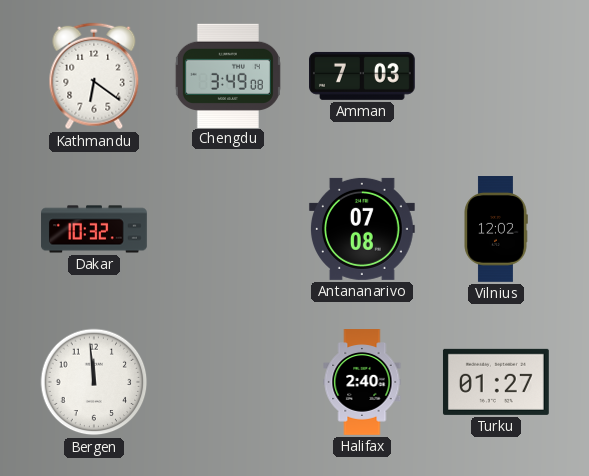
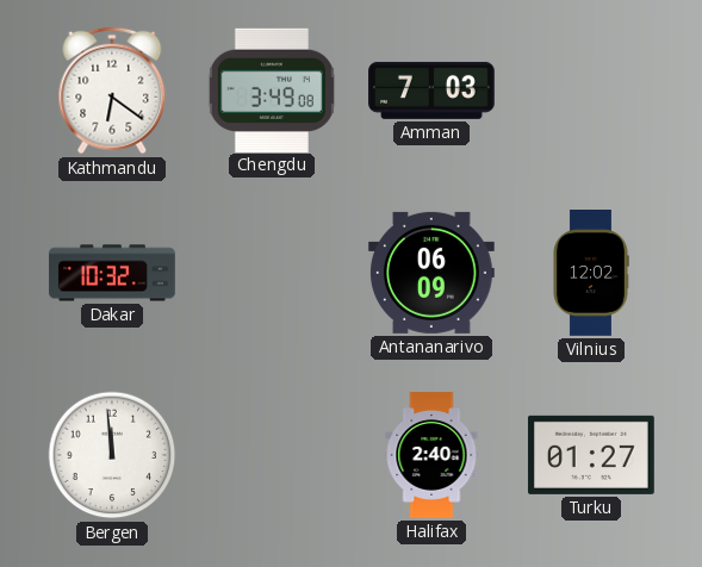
Antananarivo: 07:08 -> 06:09 (431, 273)
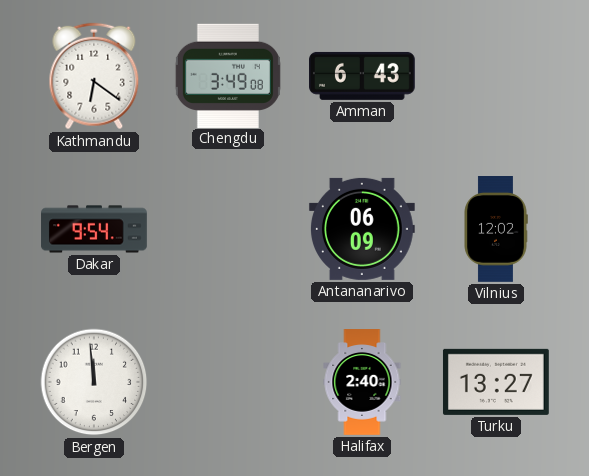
Amman: 7:03 -> 6:43 (363, 76)
Dakar: 10:32 -> 9:54 (94, 229)
Turku: 01:27 -> 13:27 (496, 382)
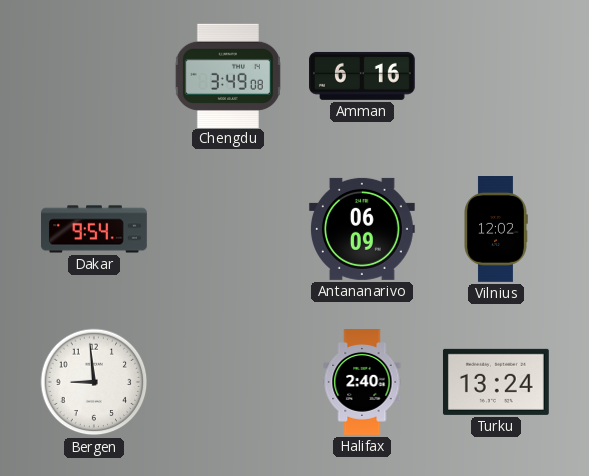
Kathmandu: 6:21 -> none (94, 76)
Amman: 6:43 -> 6:16 (363, 76)
Bergen: 11:59 -> 8:59 (94, 382)
Turku: 13:27 -> 13:24 (496, 382)
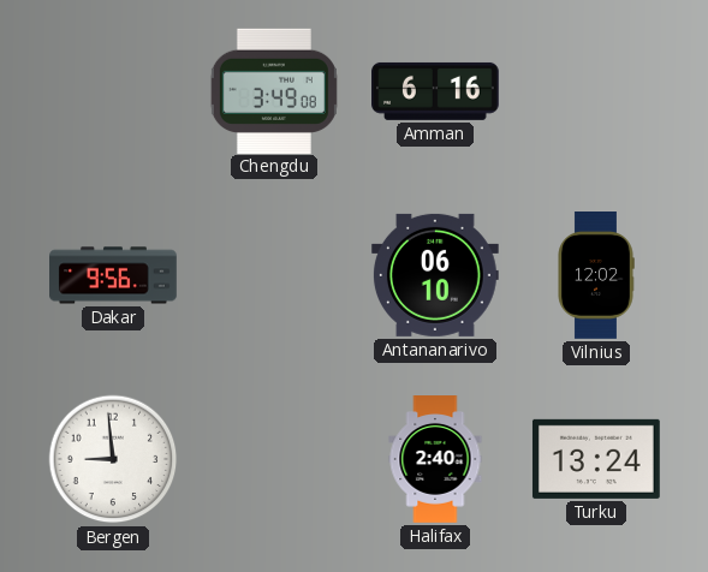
Dakar: 9:54 -> 9:56 (113, 275)
Antananarivo: 06:09 -> 06:10 (435, 275)
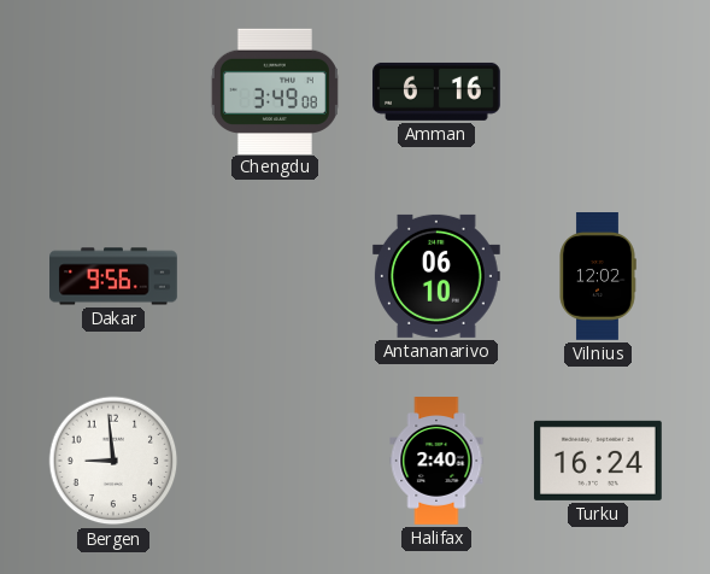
Turku: 13:24 -> 16:24 (598, 461)
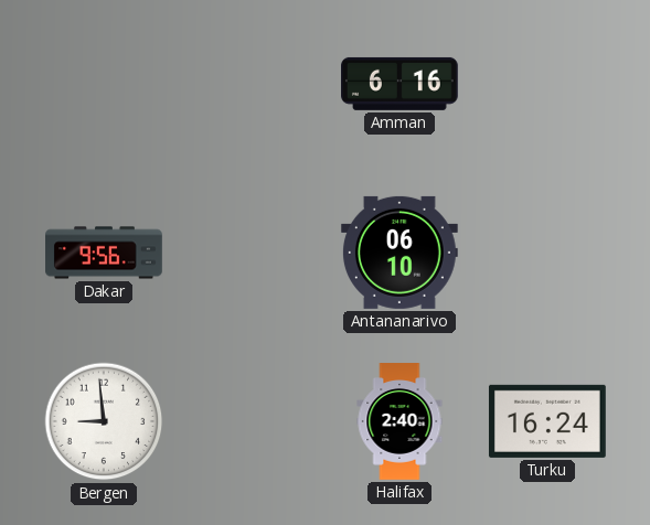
Chengdu: 3:49 -> none (275, 90)
Vilnius: 12:02 -> none (598, 277)
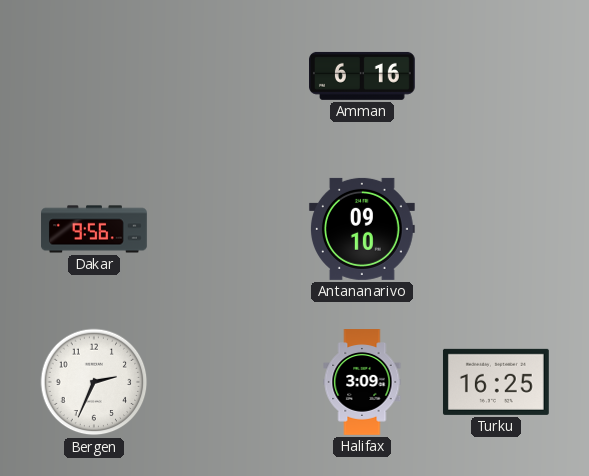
Antananarivo: 06:10 -> 09:10 (362, 229)
Bergen: 8:59 -> 2:34 (94, 382)
Halifax: 2:40 -> 3:09 (362, 382)
Turku: 16:24 -> 16:25 (496, 382)
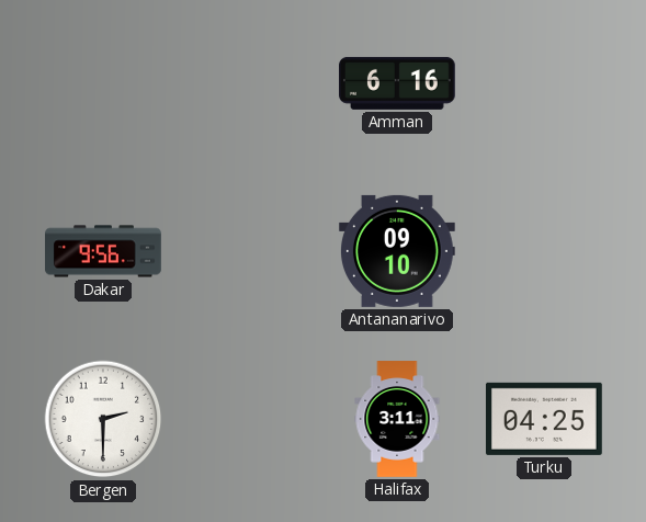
Bergen: 2:34 -> 2:30 (103, 419)
Halifax: 3:09 -> 3:11 (397, 419)
Turku: 16:25 -> 04:25 (544, 419)
